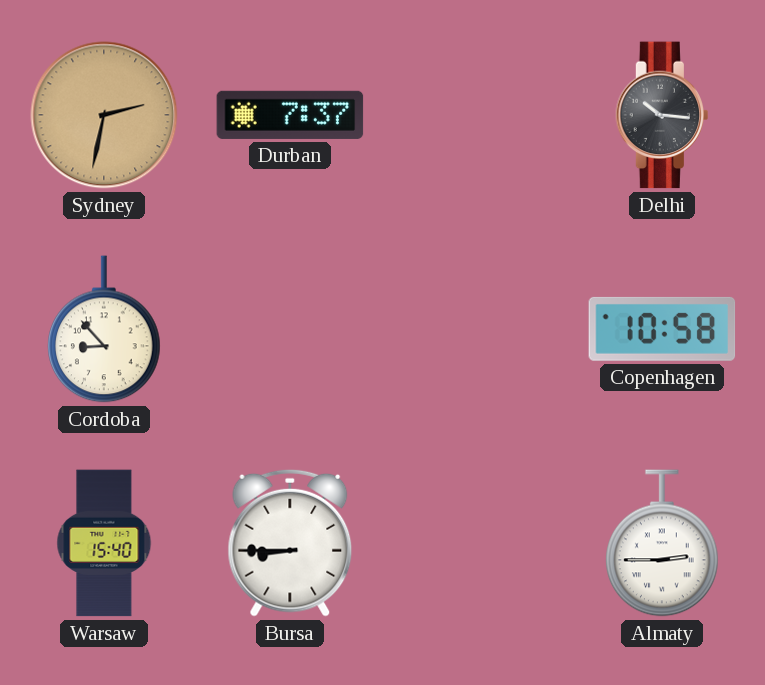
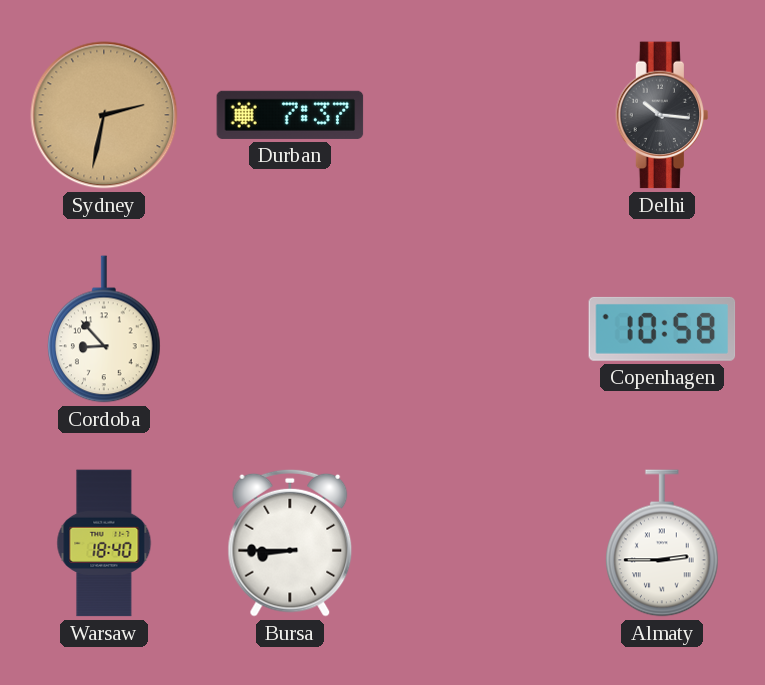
Warsaw: 15:40 -> 18:40 (104, 543)
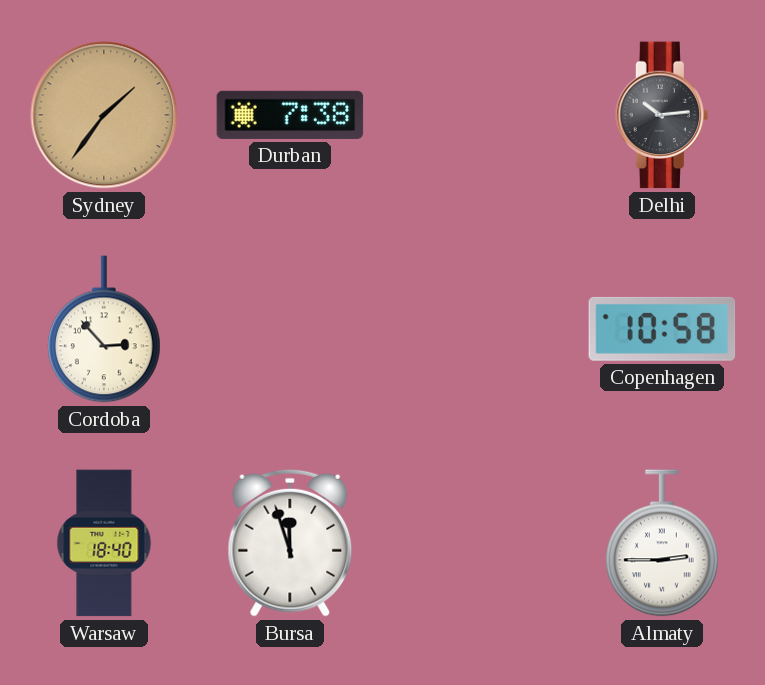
Sydney: 2:32 -> 1:36 (104, 115)
Durban: 7:37 -> 7:38 (290, 115)
Delhi: 10:16 -> 10:14 (661, 115)
Cordoba: 8:53 -> 2:53 (105, 329)
Bursa: 8:45 -> 11:57 (290, 543)
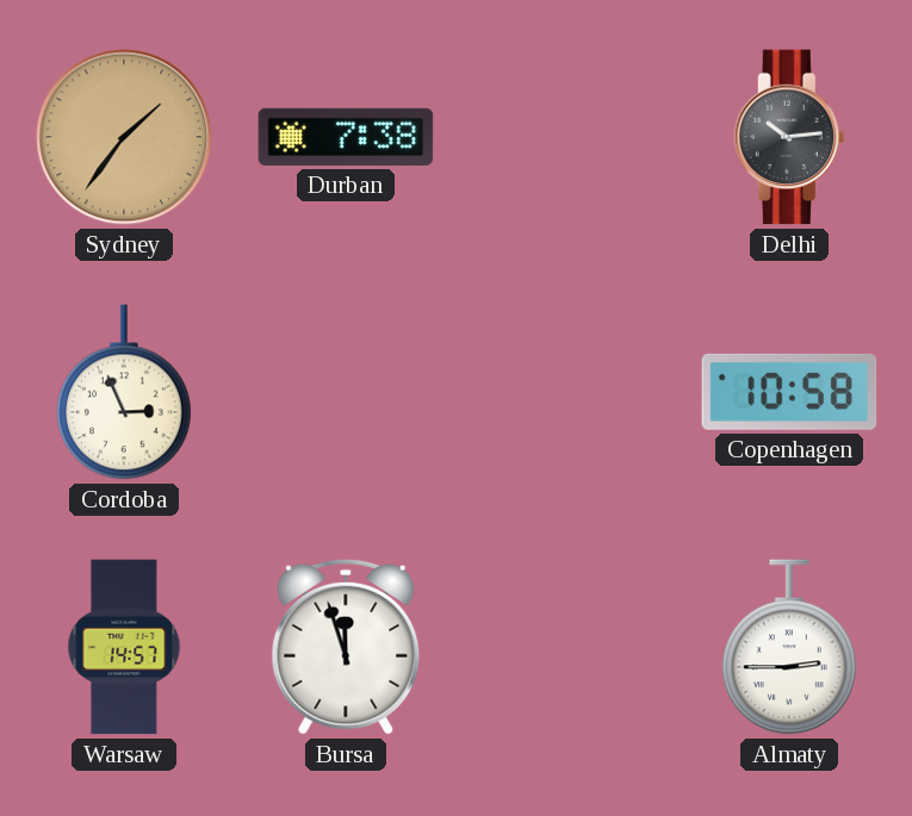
Cordoba: 2:53 -> 2:56 (125, 392)
Warsaw: 18:40 -> 14:57 (124, 647)
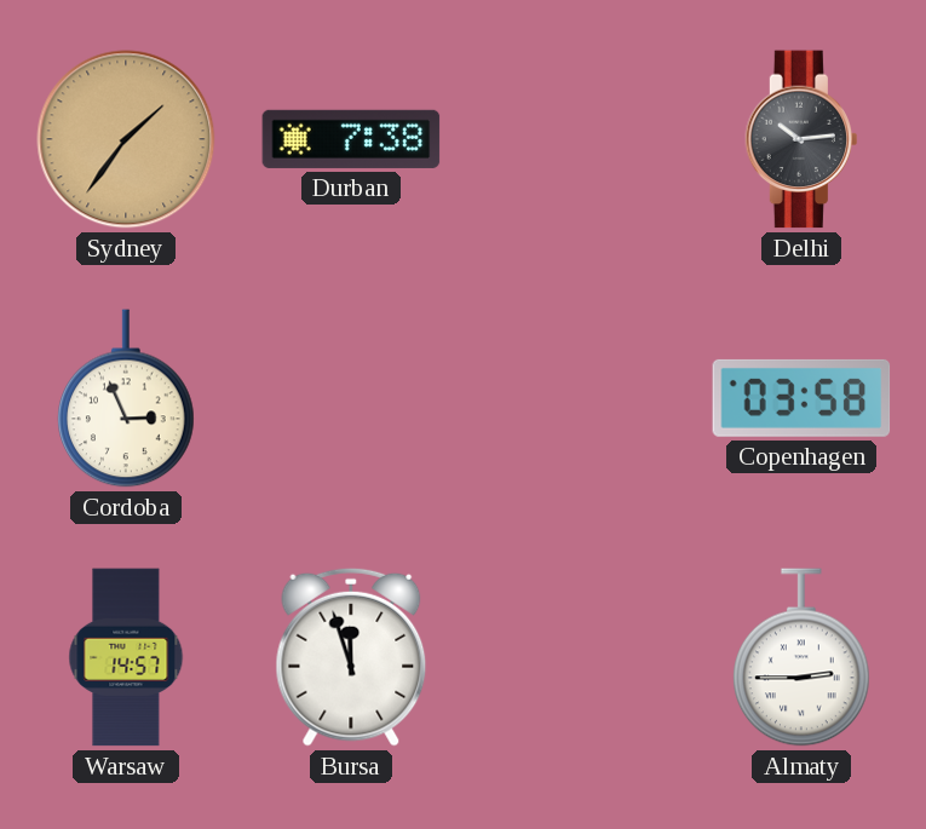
Copenhagen: 10:58 -> 03:58 (801, 398)
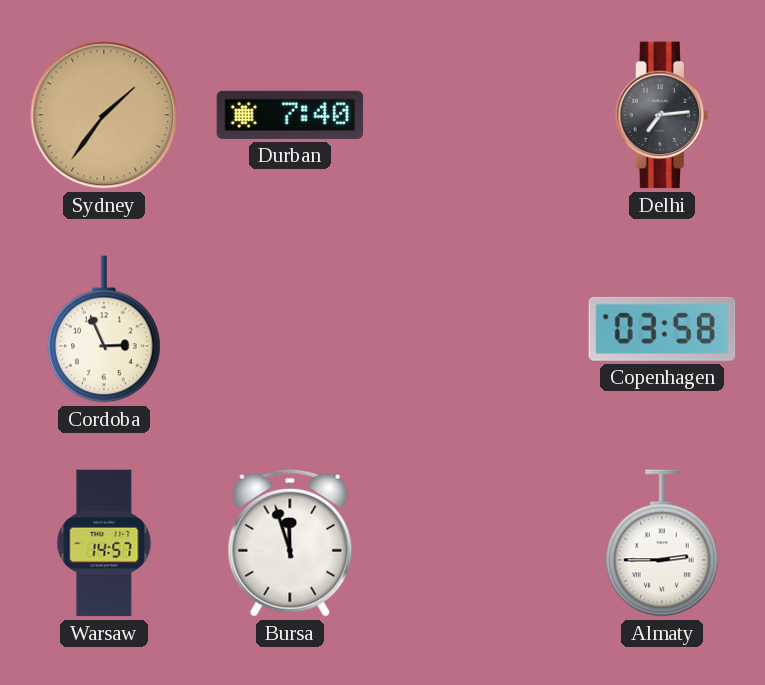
Durban: 7:38 -> 7:40 (290, 115)
Delhi: 10:14 -> 7:14 (661, 115)
